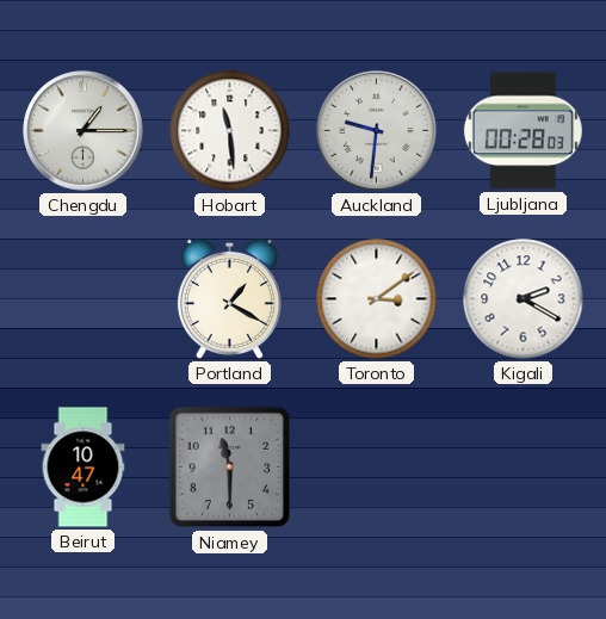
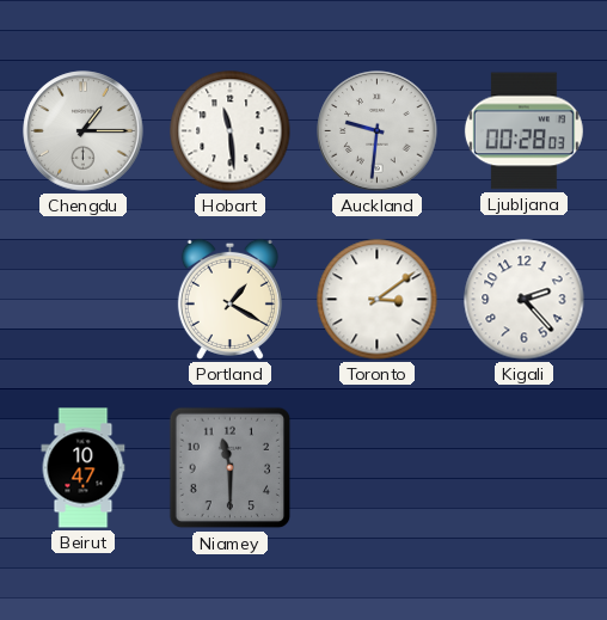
Kigali: 2:20 -> 2:23 (525, 300)
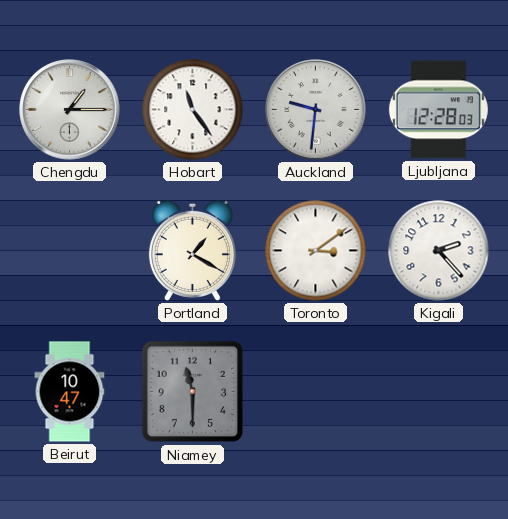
Hobart: 11:29 -> 11:24 (193, 110)
Ljubljana: 00:28 -> 12:28 (438, 110)
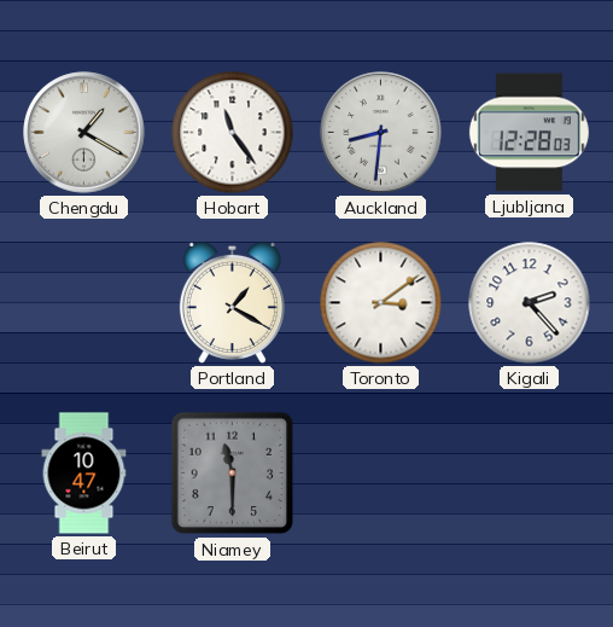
Chengdu: 1:15 -> 1:20 (84, 133)
Auckland: 9:31 -> 8:31 (381, 133)
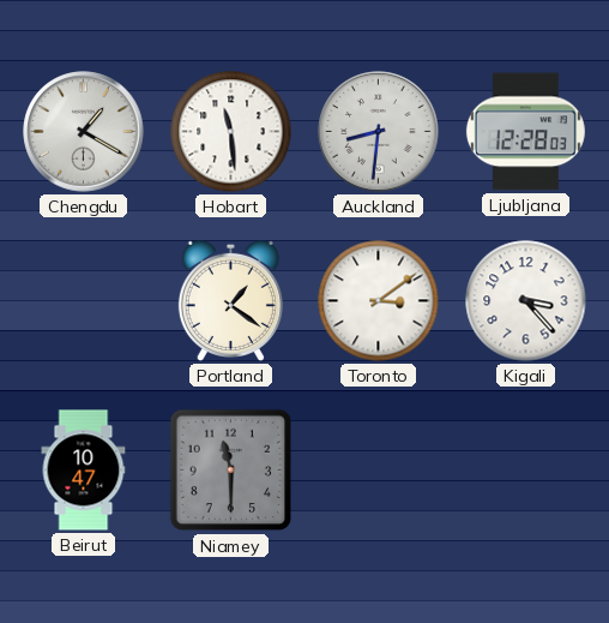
Hobart: 11:24 -> 11:29 (231, 132)
Portland: 1:20 -> 1:21 (230, 300)
Kigali: 2:23 -> 3:23 (526, 301)
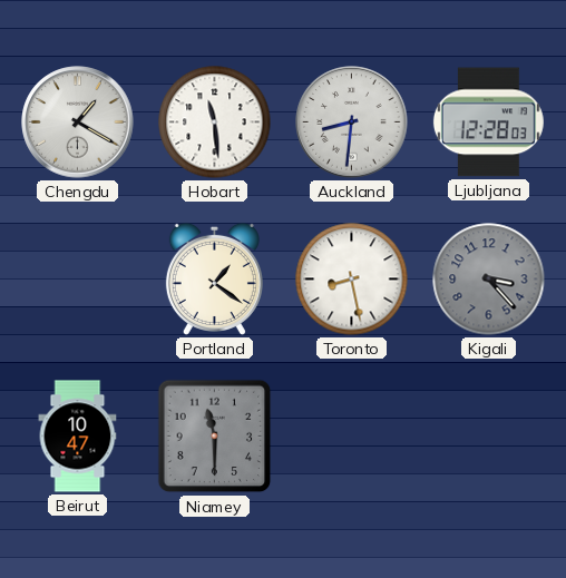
Toronto: 3:09 -> 8:28 (352, 280)
Kigali dial: white -> grey (489, 280)
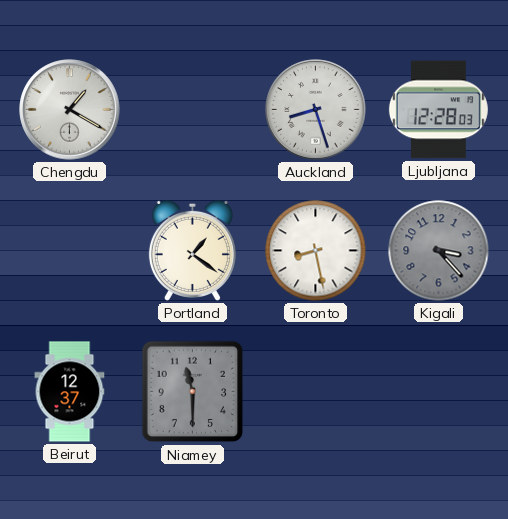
Hobart: 11:29 -> none (215, 123)
Auckland: 8:31 -> 8:27 (316, 110)
Beirut: 10:47 -> 12:37 (70, 392)
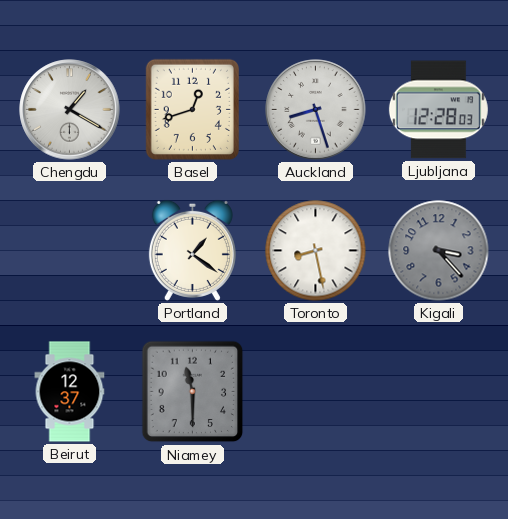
Basel: none -> 12:42 (192, 109)
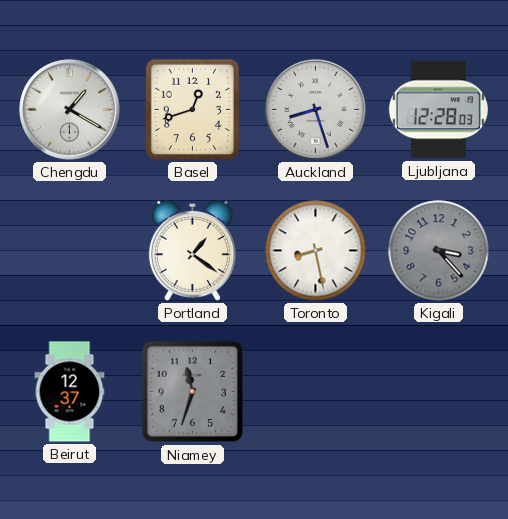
Niamey: 11:30 -> 11:33 (193, 392)
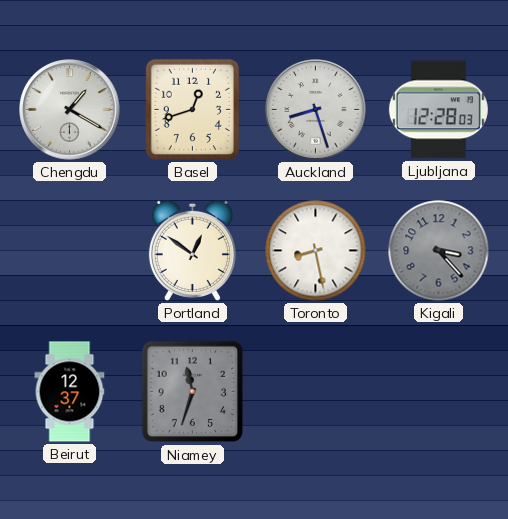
Portland: 1:21 -> 12:51 (192, 250)
